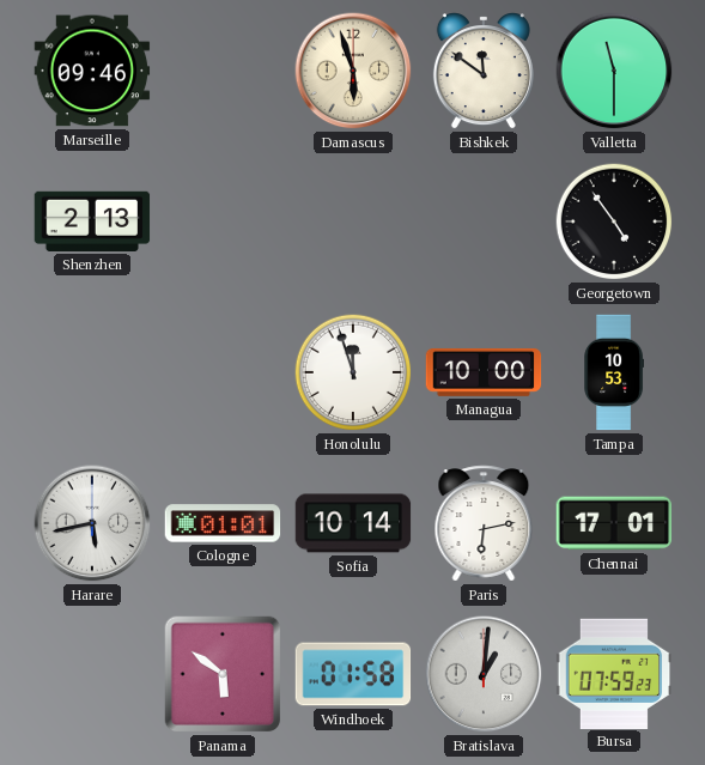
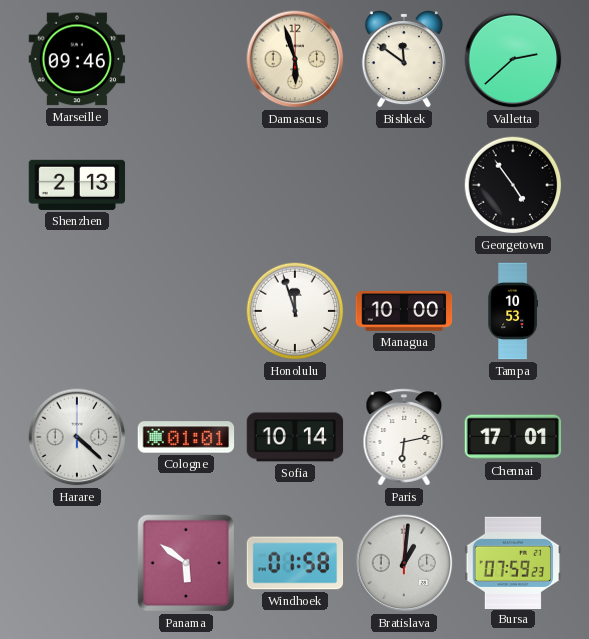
Valletta: 11:30 -> 2:38 (513, 59)
Harare: 5:43 -> 4:22 (77, 437)
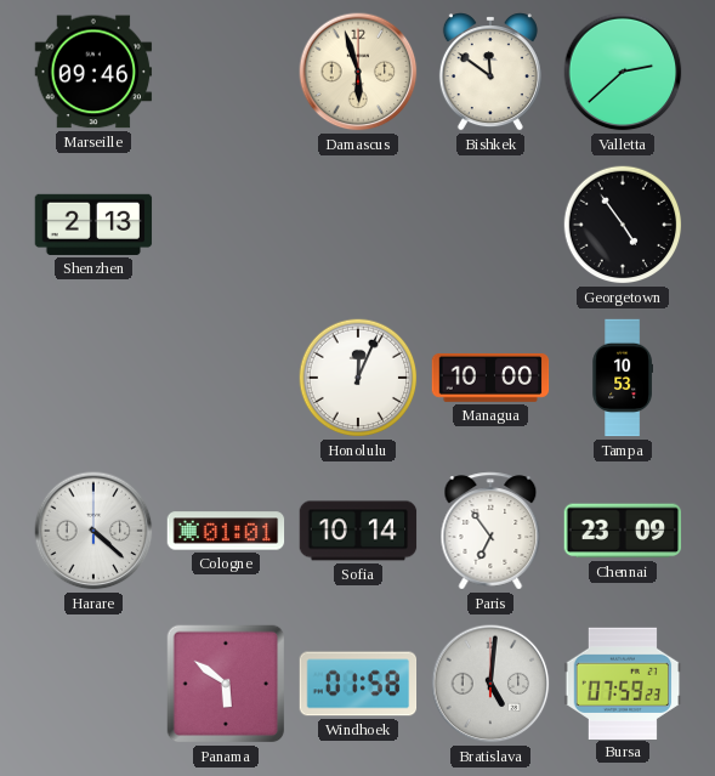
Honolulu: 11:57 -> 12:04 (358, 378)
Paris: 6:13 -> 6:54 (490, 531)
Chennai: 17:01 -> 23:09 (623, 531)
Bratislava: 1:01 -> 5:01 (490, 684)
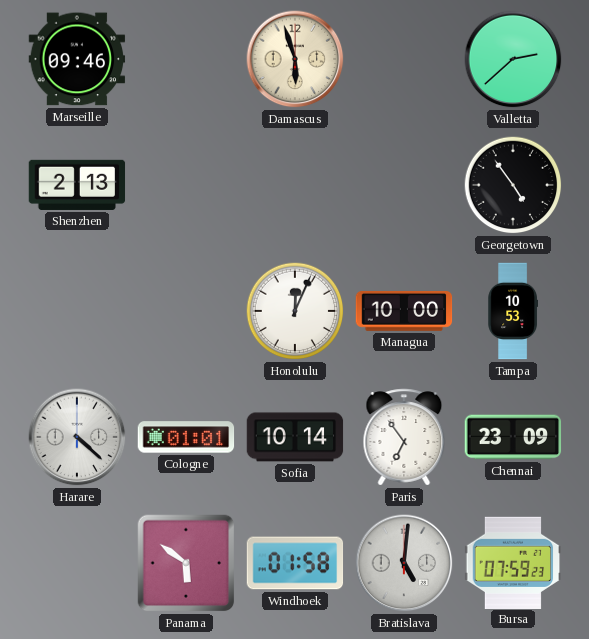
Bishkek: 11:51 -> none (490, 72)
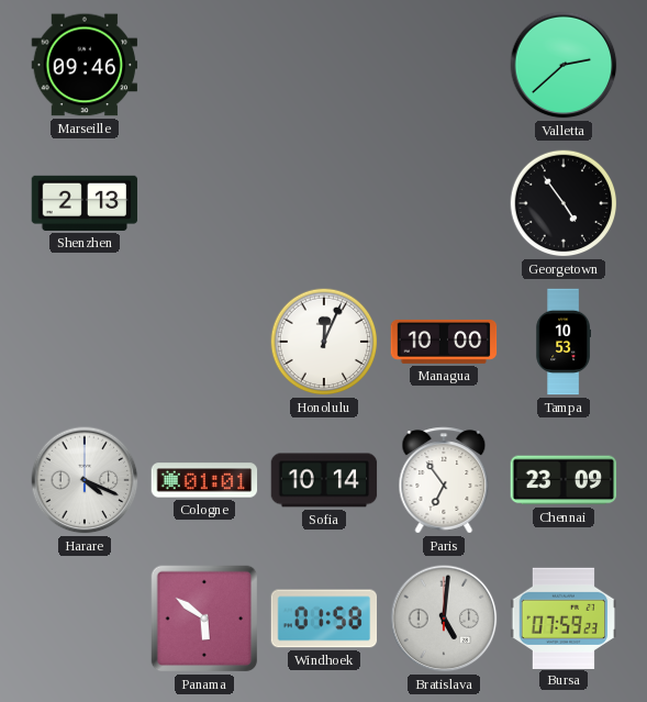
Damascus: 5:57 -> none (295, 59)
Harare: 4:22 -> 4:19 (85, 480)
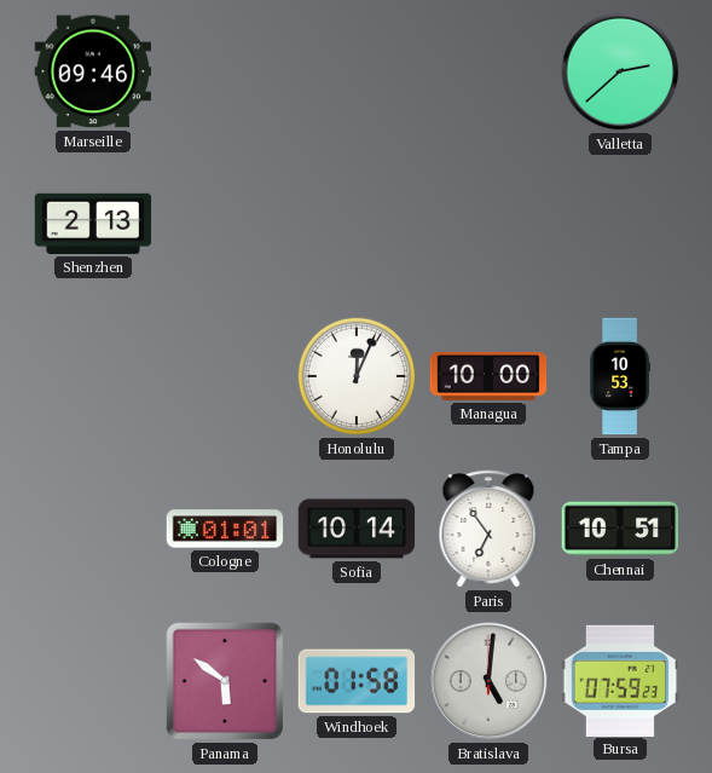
Georgetown: 4:54 -> none (564, 203)
Harare: 4:19 -> none (85, 480)
Chennai: 23:09 -> 10:51 (620, 529)
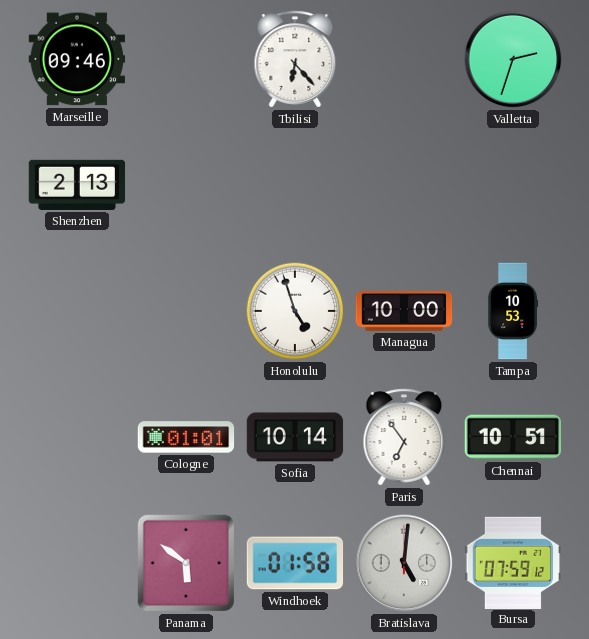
Tbilisi: none -> 6:23 (295, 59)
Valletta: 2:38 -> 2:33 (513, 59)
Honolulu: 12:04 -> 4:57 (295, 311)
Bursa: 07:59:23 -> 07:59:12 (513, 562)
